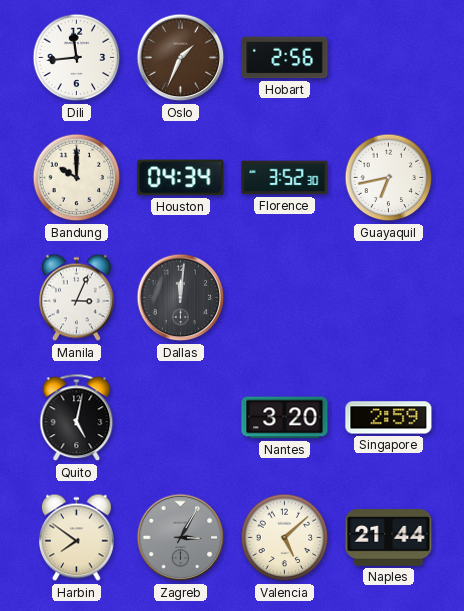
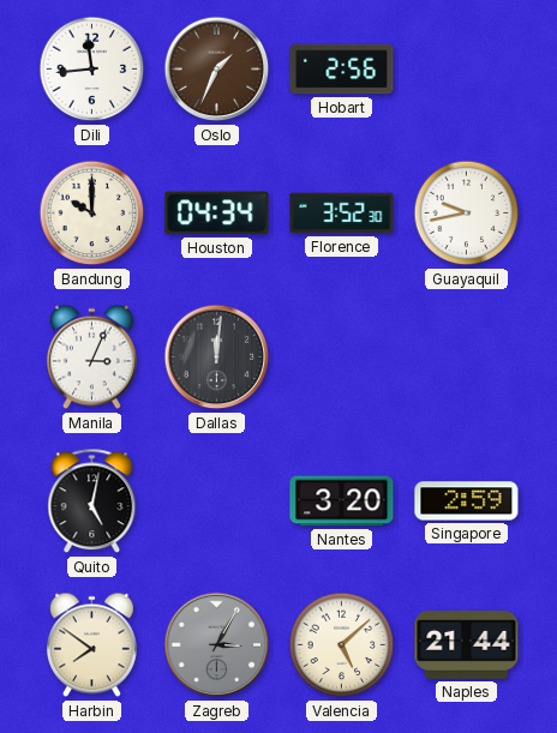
Guayaquil: 6:43 -> 9:43 (467, 214)
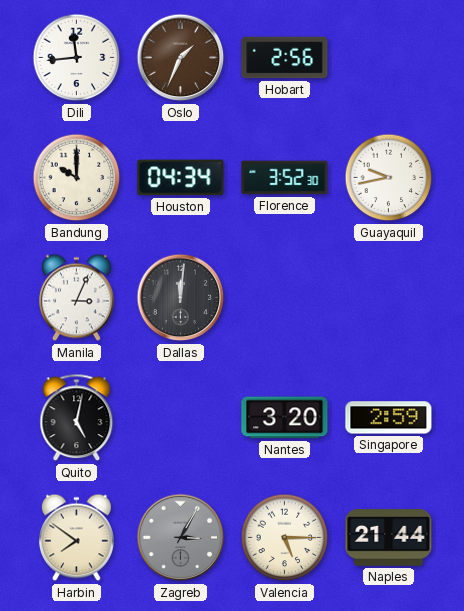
Valencia: 5:08 -> 5:15 (285, 538)
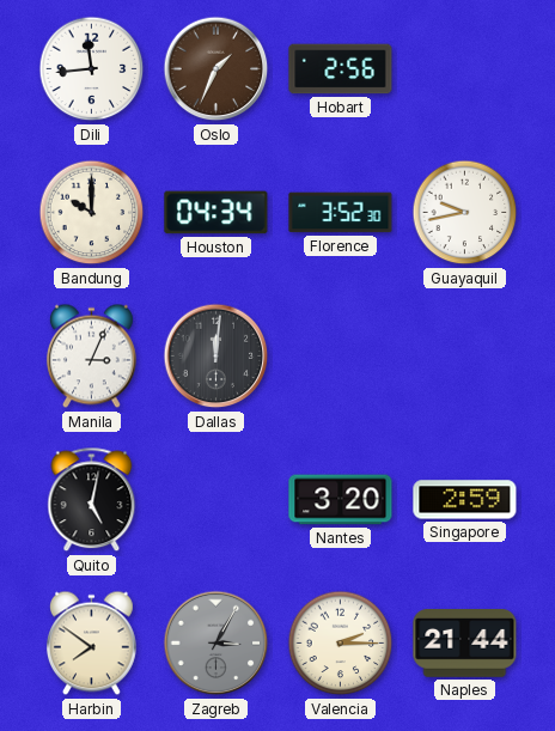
Valencia: 5:15 -> 2:15 (341, 644)
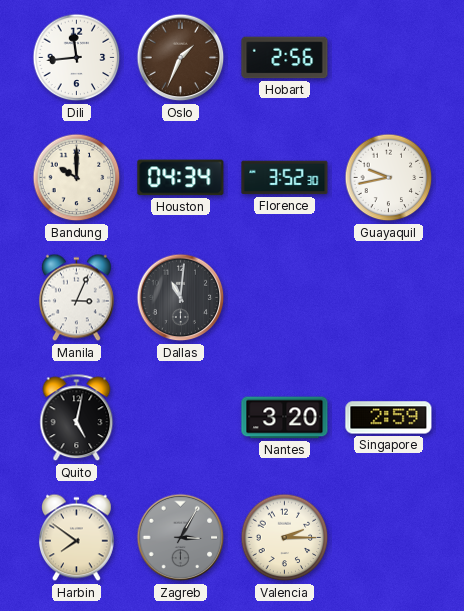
Dallas: 12:01 -> 11:01 (181, 298)
Naples: 21:44 -> none (465, 644)
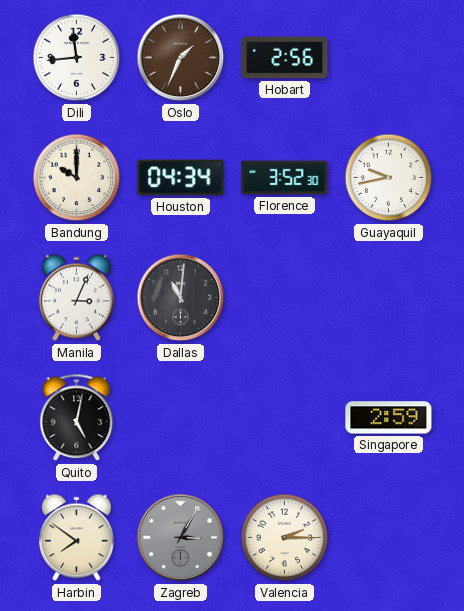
Nantes: 3:20 -> none (285, 418)
